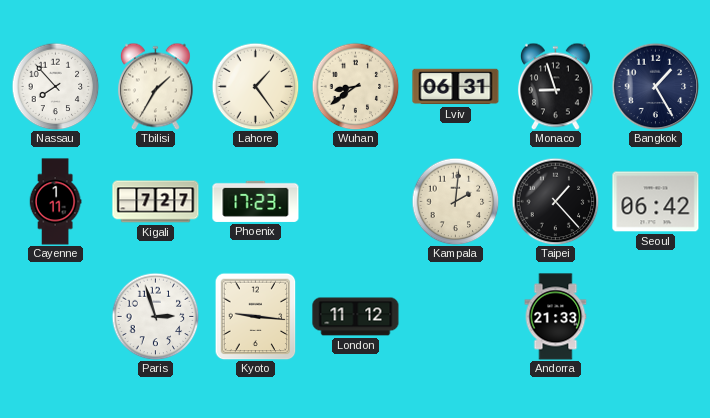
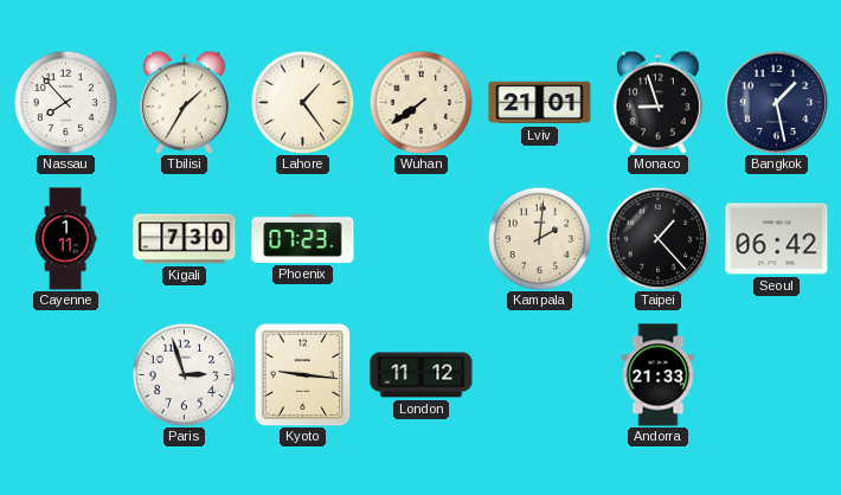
Wuhan: 8:39 -> 7:39 (420, 102)
Lviv: 06:31 -> 21:01 (540, 103)
Bangkok: 1:25 -> 1:28 (776, 102)
Kigali: 7:27 -> 7:30 (185, 239)
Phoenix: 17:23 -> 07:23 (303, 238)
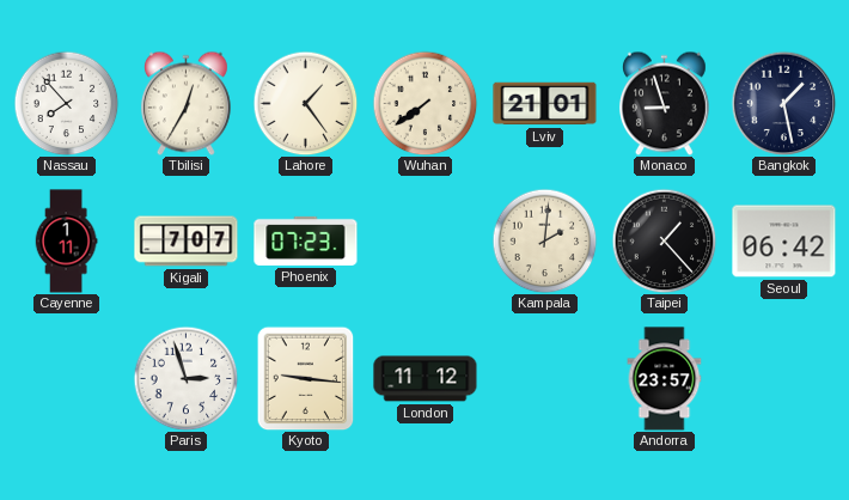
Tbilisi: 1:35 -> 12:35 (187, 103)
Kigali: 7:30 -> 7:07 (187, 242)
Andorra: 21:33 -> 23:57 (665, 379)
